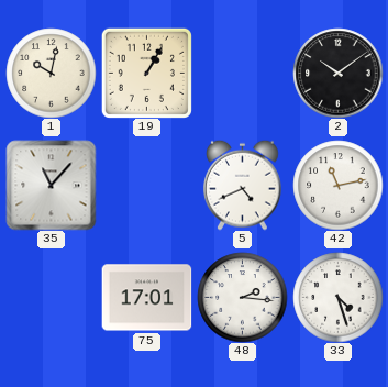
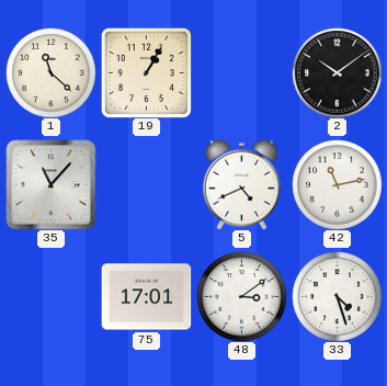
1: 10:02 -> 11:22 (50, 72)
48: 2:16 -> 3:09 (241, 296)
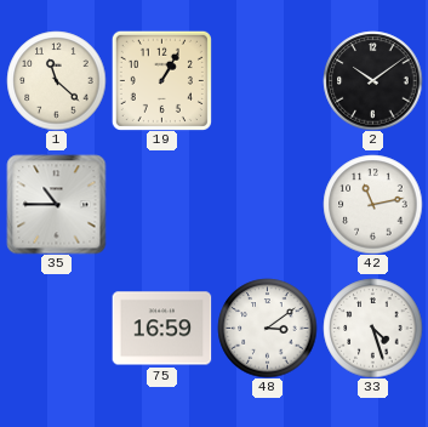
35: 11:07 -> 10:45 (56, 204)
5: 4:41 -> none (242, 184)
75: 17:01 -> 16:59 (161, 329)
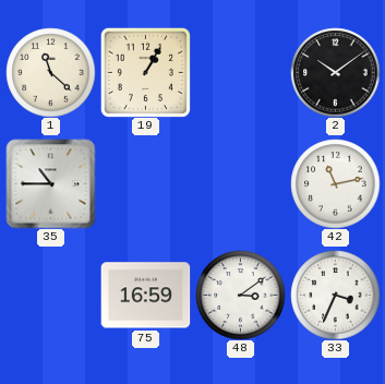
33: 4:27 -> 3:34 (335, 295)
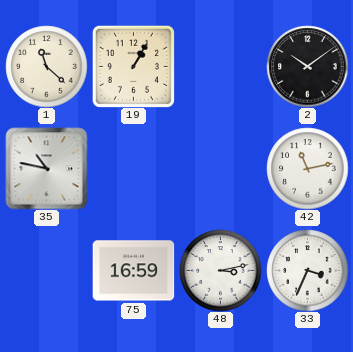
35: 10:45 -> 10:47 (46, 168)
48: 3:09 -> 3:13 (220, 270)
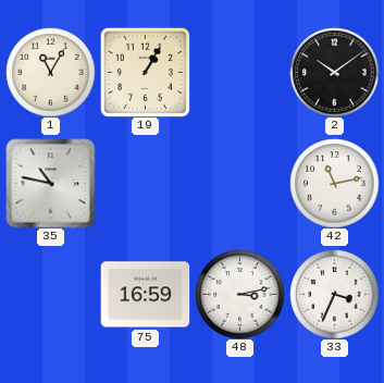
1: 11:22 -> 11:05 (50, 72)
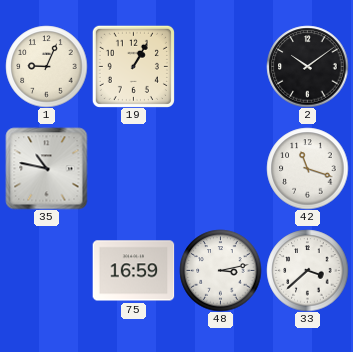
1: 11:05 -> 9:04 (46, 66)
42: 11:13 -> 11:18 (307, 168)
33: 3:34 -> 3:38 (307, 270)
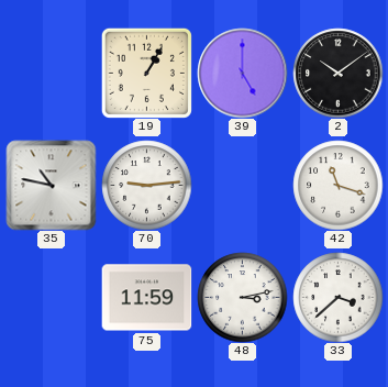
1: 9:04 -> none (46, 66)
39: none -> 5:00 (242, 73)
70: none -> 9:14 (146, 185)
75: 16:59 -> 11:59 (146, 298)
